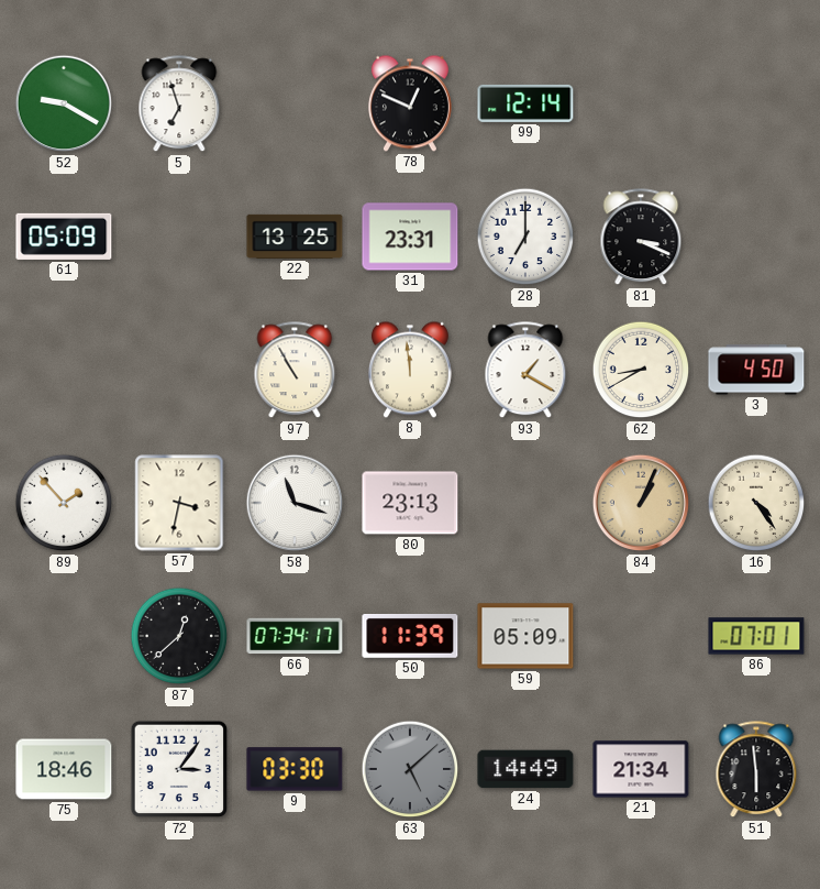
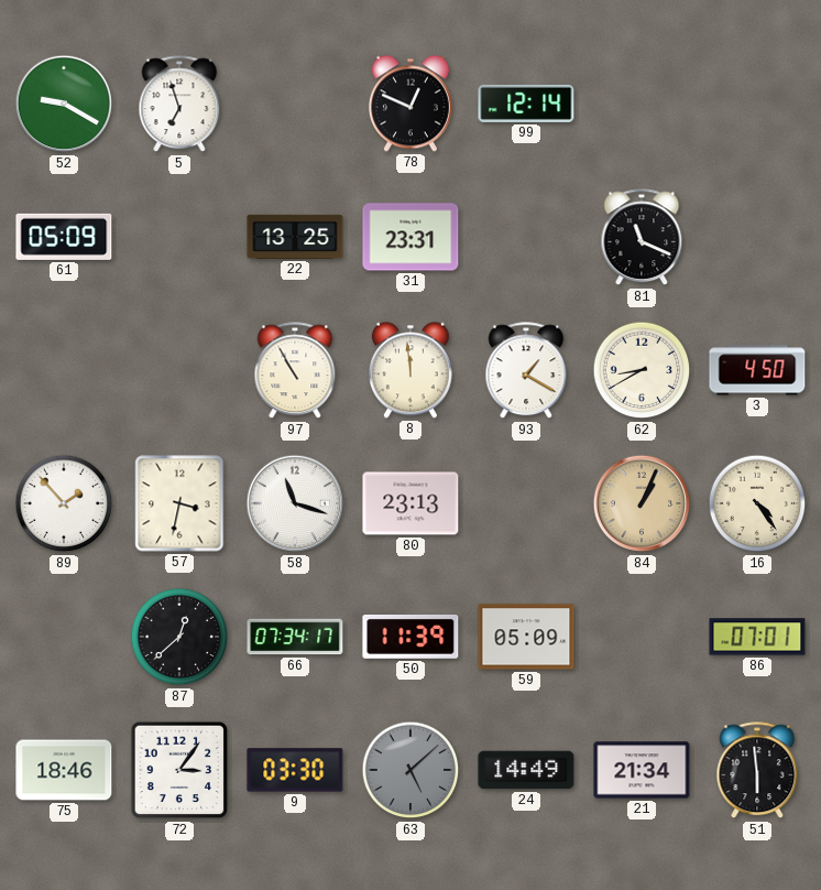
28: 7:00 -> none (525, 237)
81: 3:19 -> 11:19 (642, 238)
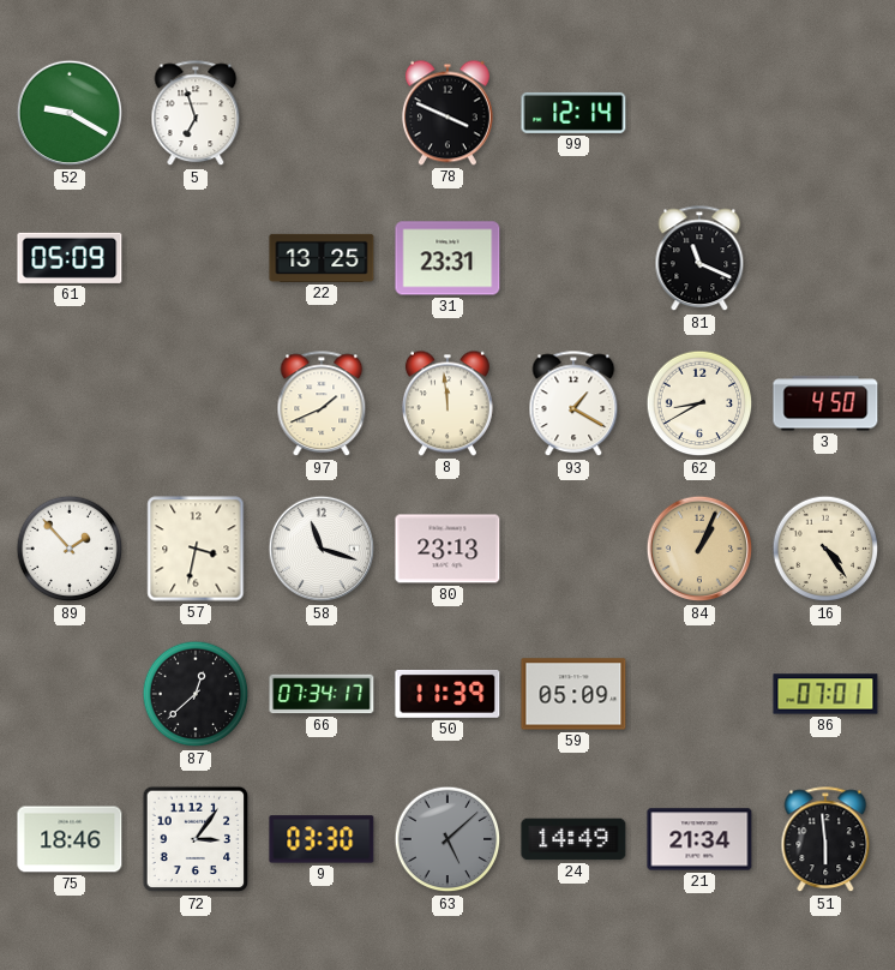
78: 12:49 -> 3:49 (447, 113)
97: 10:55 -> 1:41 (322, 405)
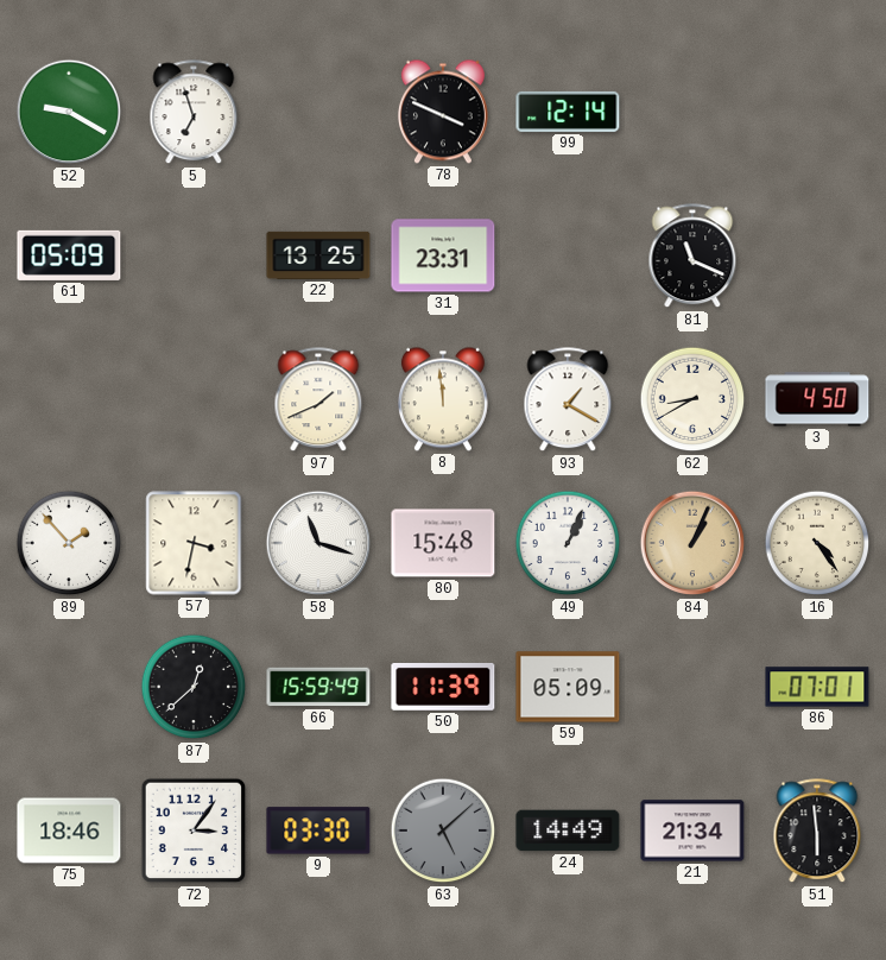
80: 23:13 -> 15:48 (443, 543)
49: none -> 1:04 (568, 543)
66: 07:34 -> 15:59 (318, 687)
